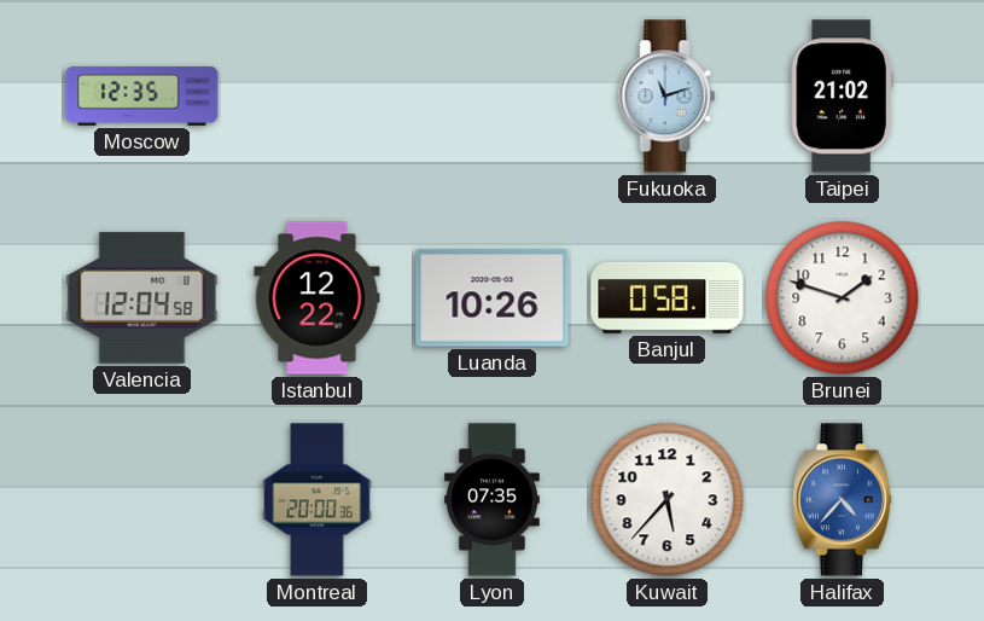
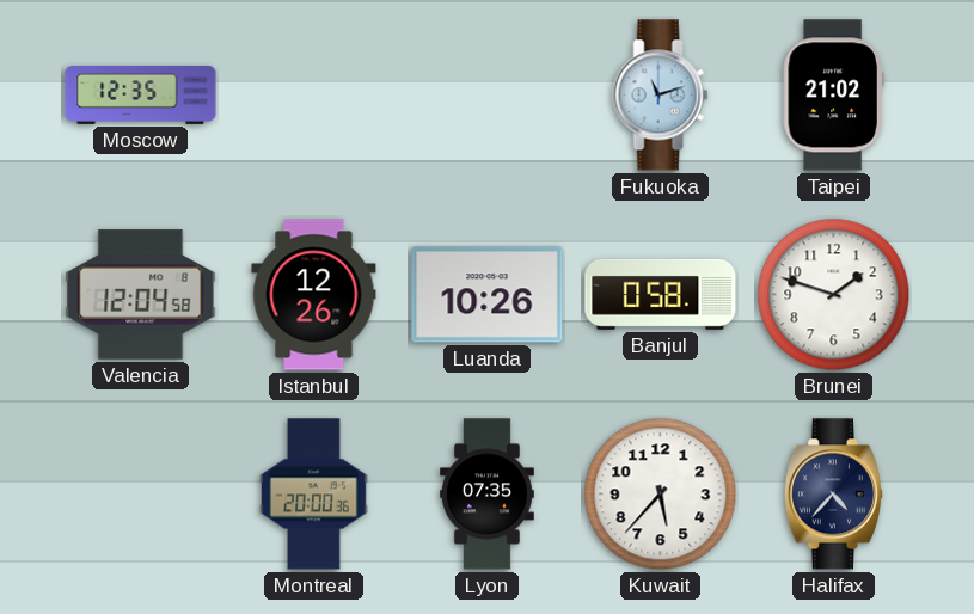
Istanbul: 12:22 -> 12:26 (314, 295)
Halifax dial: blue -> navy (833, 495)
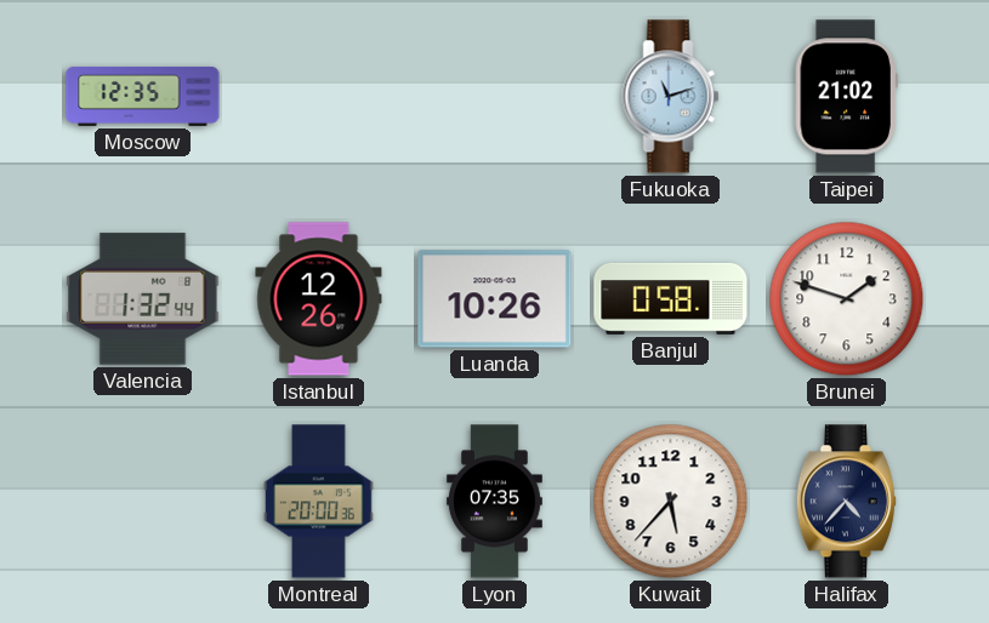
Valencia: 12:04 -> 1:32 (143, 299)
